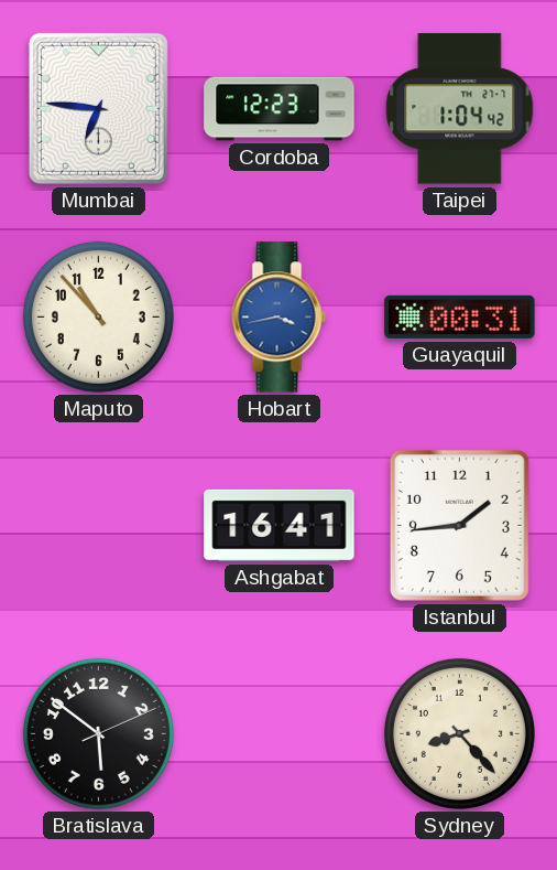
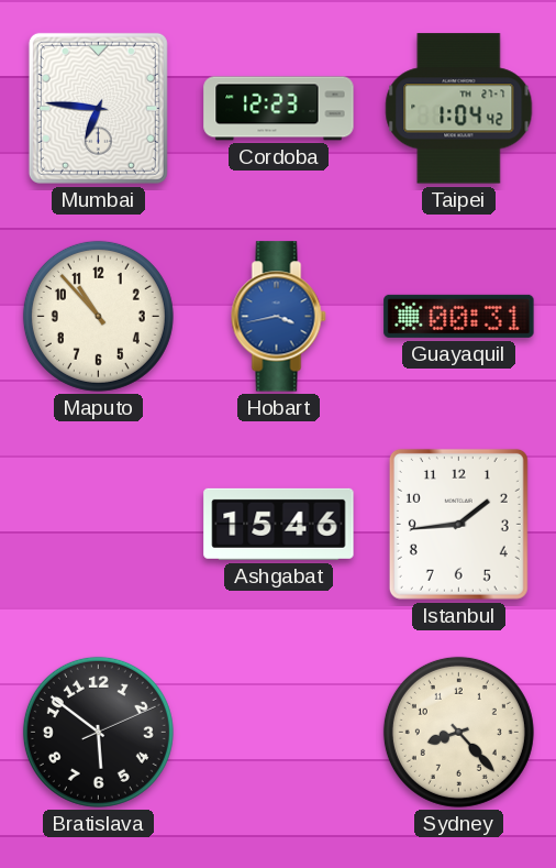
Ashgabat: 16:41 -> 15:46 (279, 524)
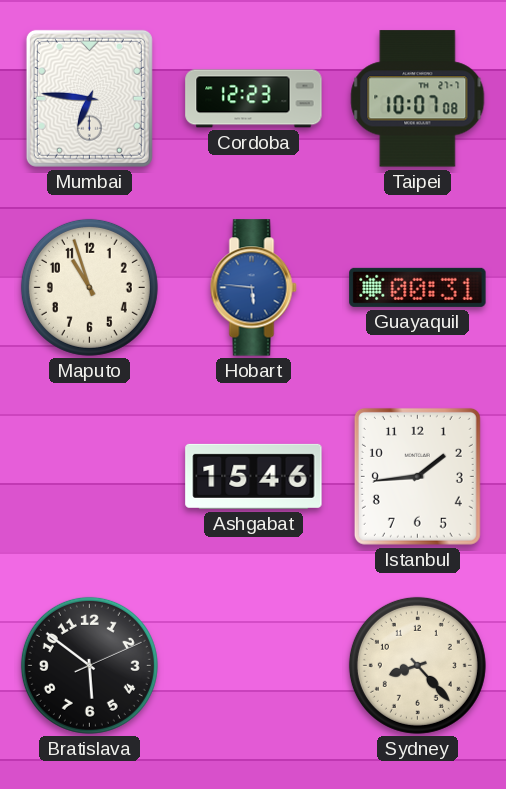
Taipei: 1:04 -> 10:07 (418, 99)
Maputo: 10:53 -> 10:57 (89, 287)
Hobart: 3:43 -> 5:46 (254, 288)
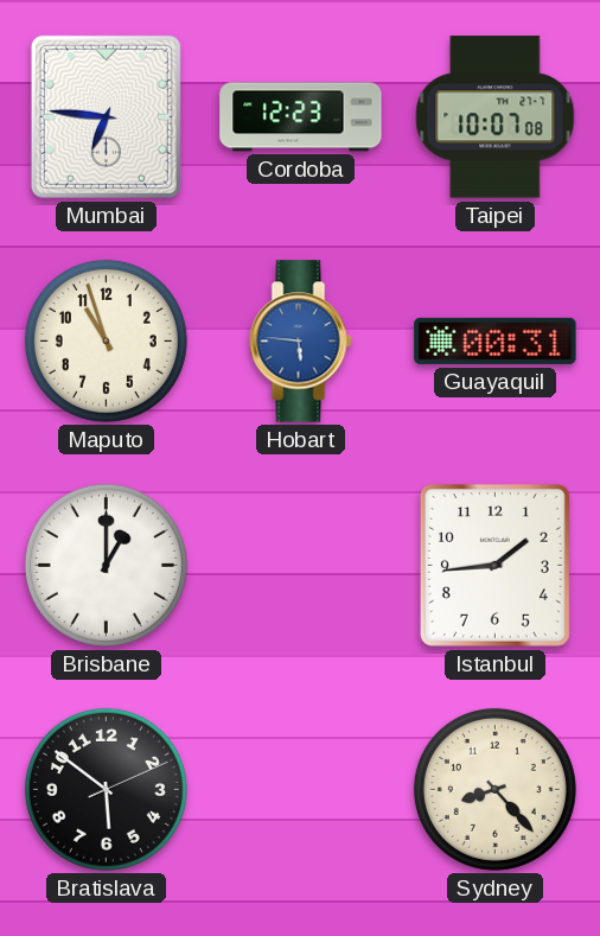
Brisbane: none -> 1:00 (106, 565)
Ashgabat: 15:46 -> none (254, 476)
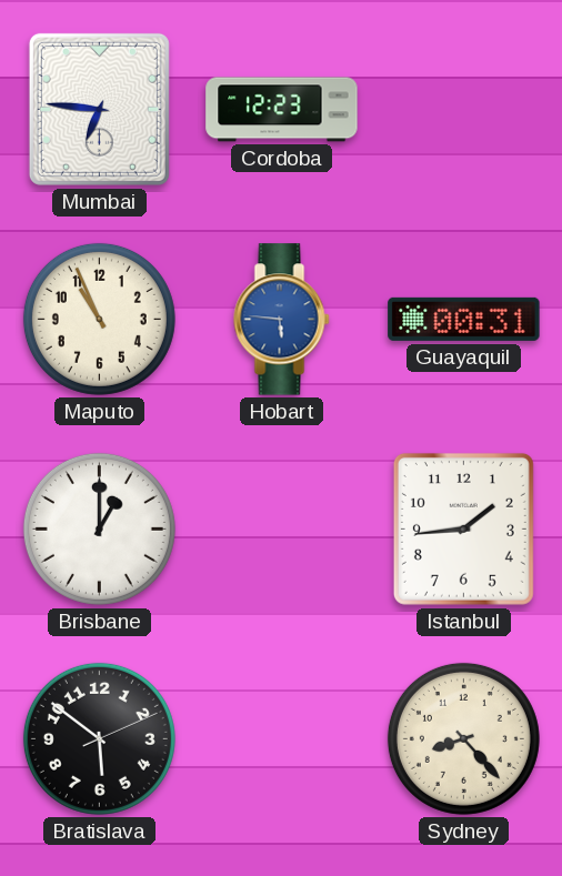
Taipei: 10:07 -> none (496, 117)
Maputo: 10:57 -> 10:56 (99, 319)
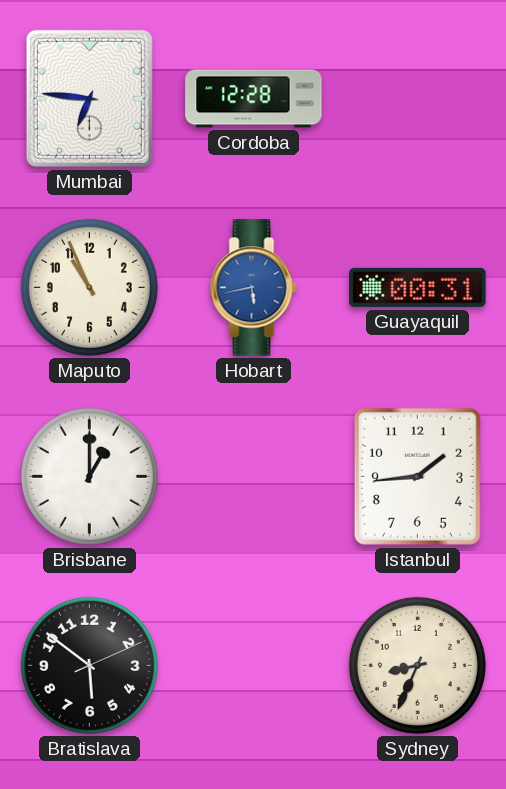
Cordoba: 12:23 -> 12:28 (254, 99)
Hobart: 5:46 -> 5:43 (254, 288)
Sydney: 8:23 -> 8:34 (417, 665)
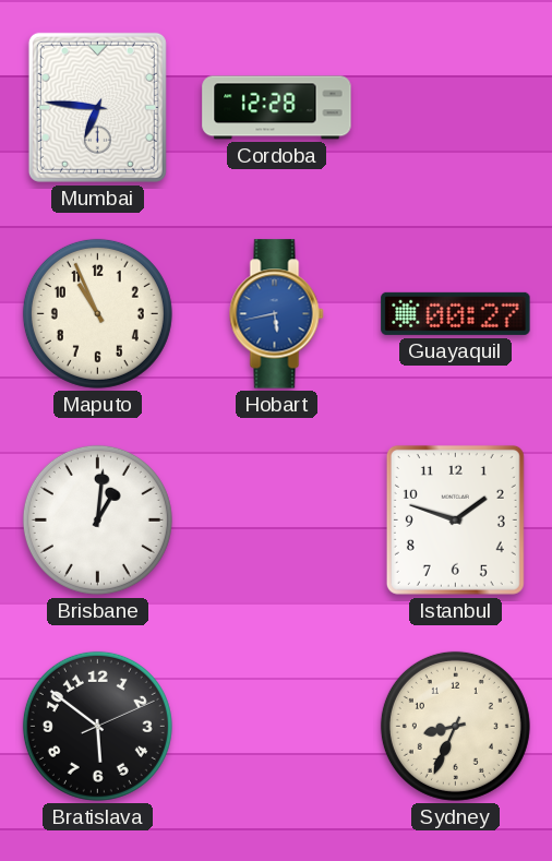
Guayaquil: 00:31 -> 00:27 (456, 313)
Brisbane: 1:00 -> 1:01 (97, 519)
Istanbul: 1:44 -> 1:48 (455, 519)
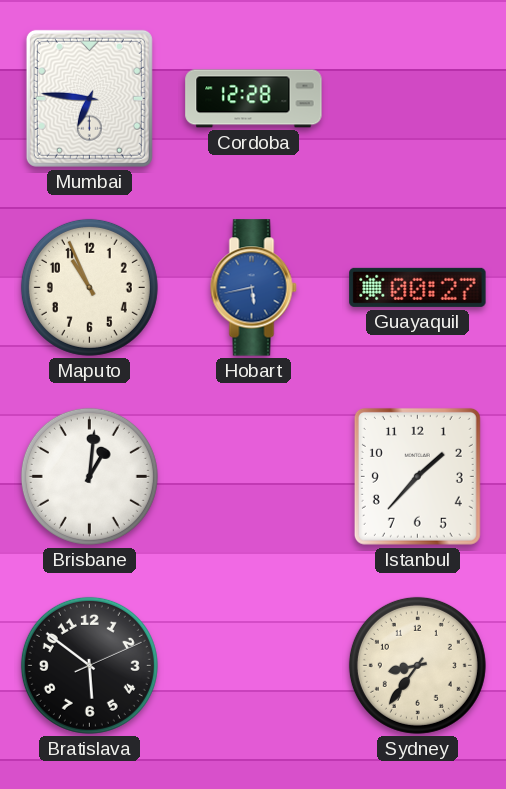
Istanbul: 1:48 -> 1:37 (417, 476)
Sydney: 8:34 -> 8:36 (417, 665)
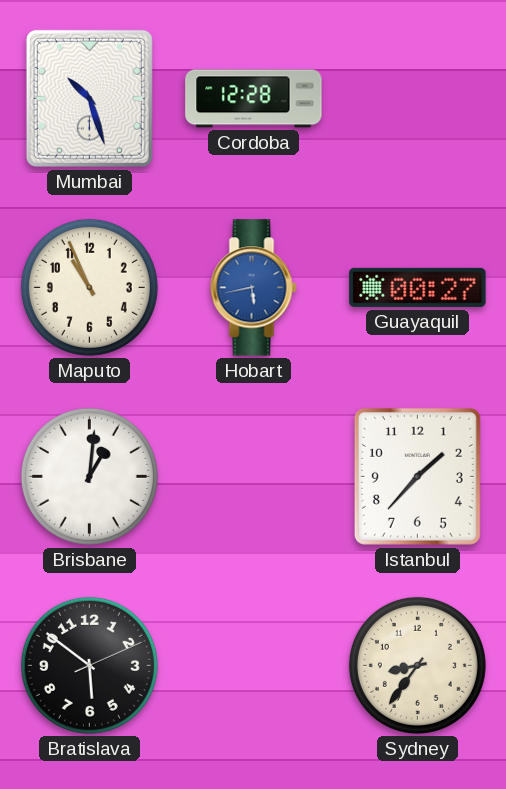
Mumbai: 6:46 -> 10:27 (89, 98)
